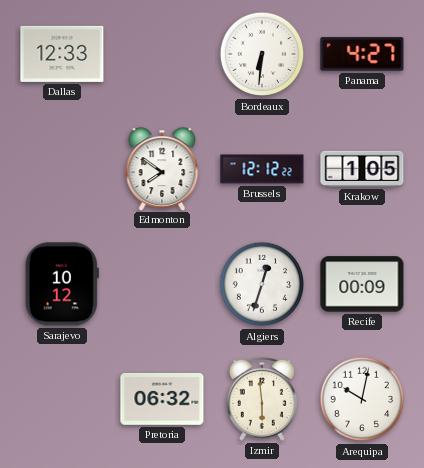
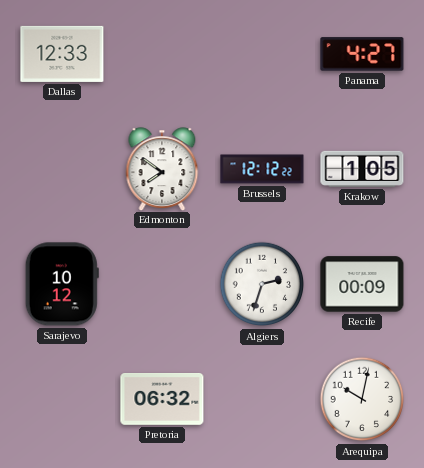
Bordeaux: 6:31 -> none (262, 54)
Algiers: 12:33 -> 2:33 (262, 284)
Izmir: 5:59 -> none (262, 399)
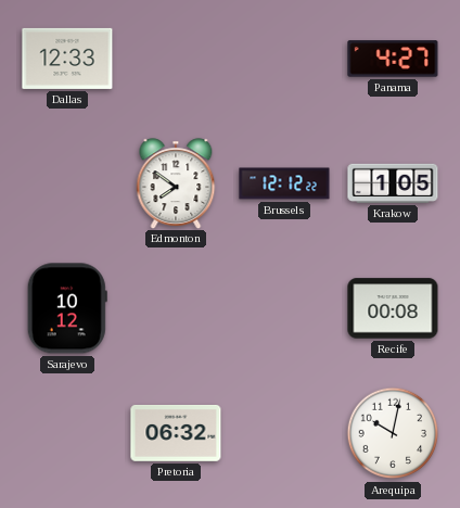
Algiers: 2:33 -> none (262, 284)
Recife: 00:09 -> 00:08 (393, 308)
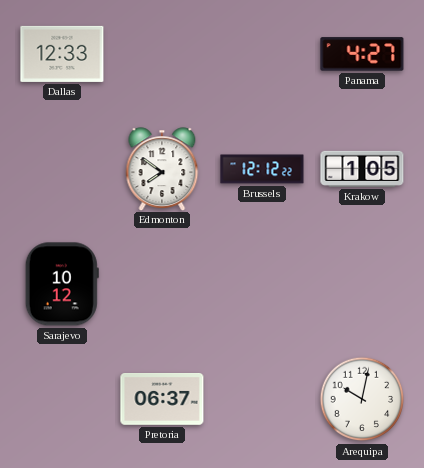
Recife: 00:08 -> none (393, 308)
Pretoria: 06:32 -> 06:37 (162, 400)
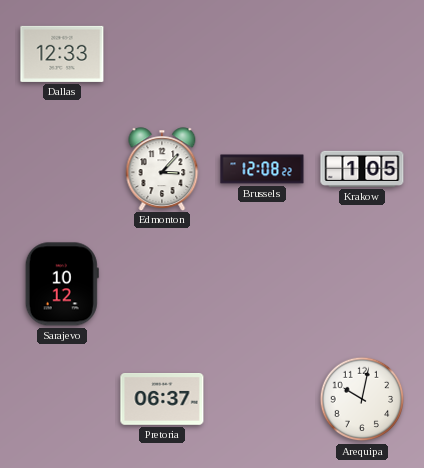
Panama: 4:27 -> none (362, 54)
Edmonton: 7:51 -> 3:07 (162, 169)
Brussels: 12:12 -> 12:08 (262, 169)
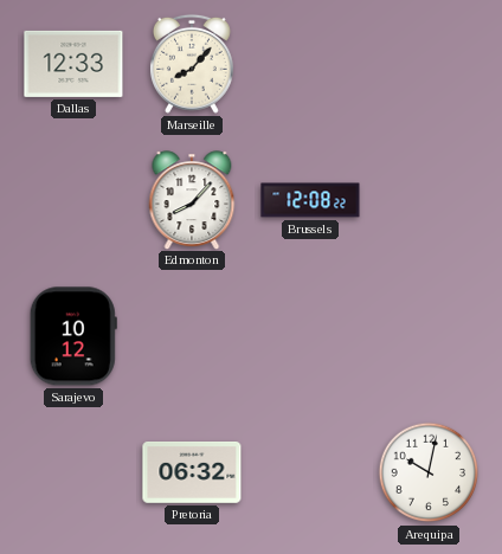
Marseille: none -> 8:07 (192, 64)
Edmonton: 3:07 -> 8:07 (192, 200)
Krakow: 1:05 -> none (362, 169)
Pretoria: 06:37 -> 06:32 (192, 474)
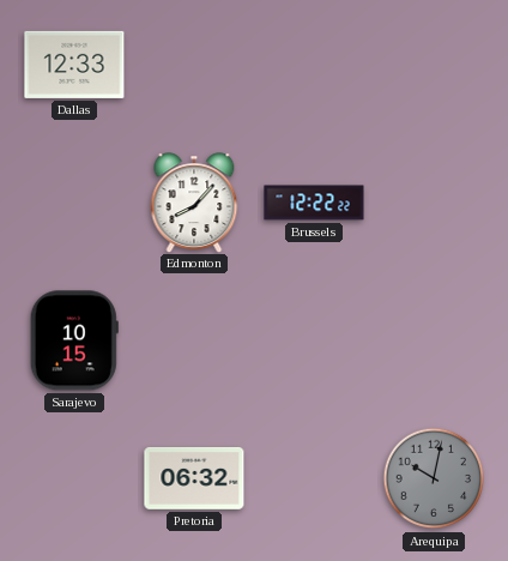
Marseille: 8:07 -> none (192, 64)
Brussels: 12:08 -> 12:22 (314, 203)
Sarajevo: 10:12 -> 10:15 (74, 340)
Arequipa dial: white -> grey (434, 478)
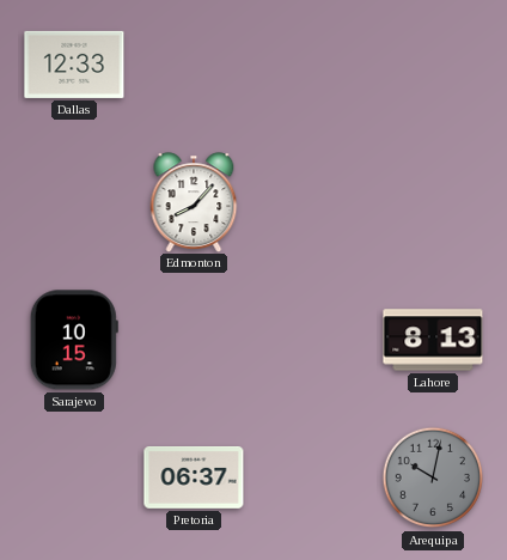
Brussels: 12:22 -> none (314, 203)
Lahore: none -> 8:13 (433, 340)
Pretoria: 06:32 -> 06:37 (194, 479)
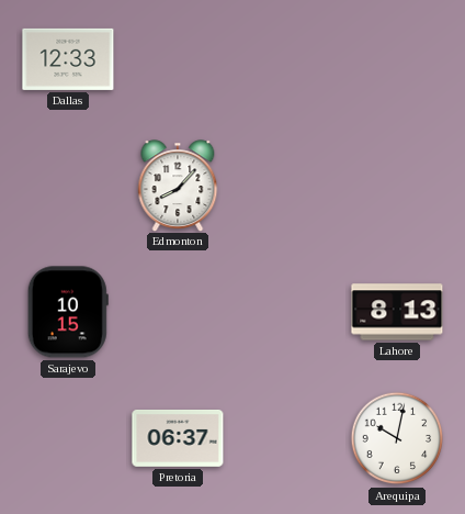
Arequipa dial: grey -> white (397, 438)
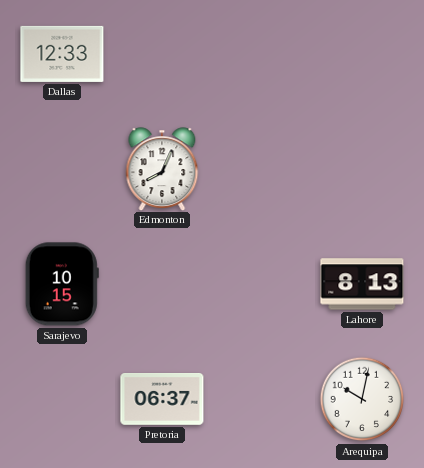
Edmonton: 8:07 -> 8:04 (162, 169)
